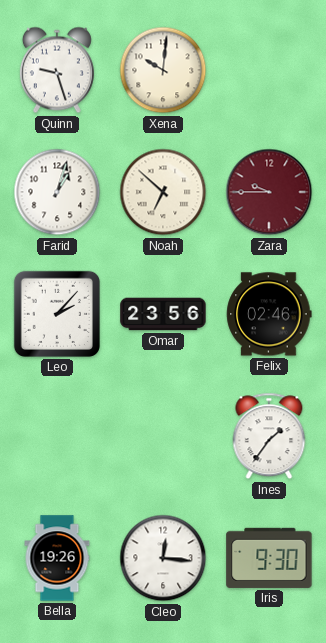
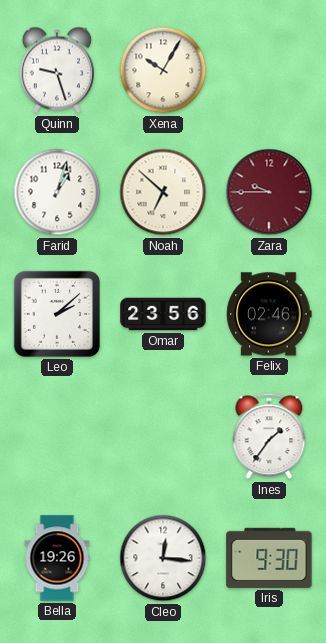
Xena: 10:01 -> 10:05 (163, 70)
Leo: 2:07 -> 2:08 (57, 314)
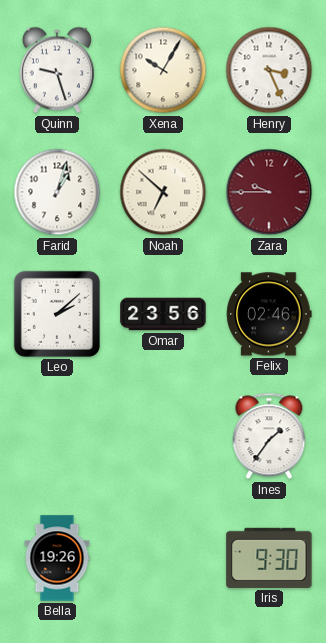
Henry: none -> 3:26 (269, 70)
Cleo: 12:16 -> none (163, 558)
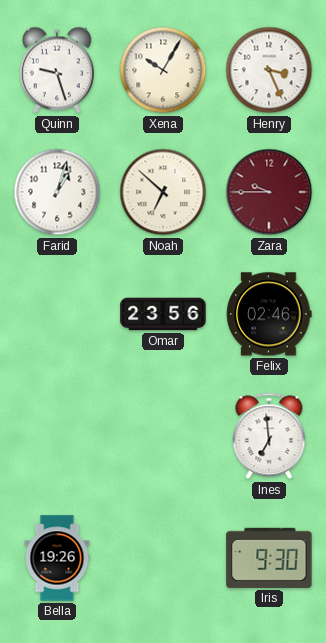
Leo: 2:08 -> none (57, 314)
Ines: 1:36 -> 6:59 (269, 436)
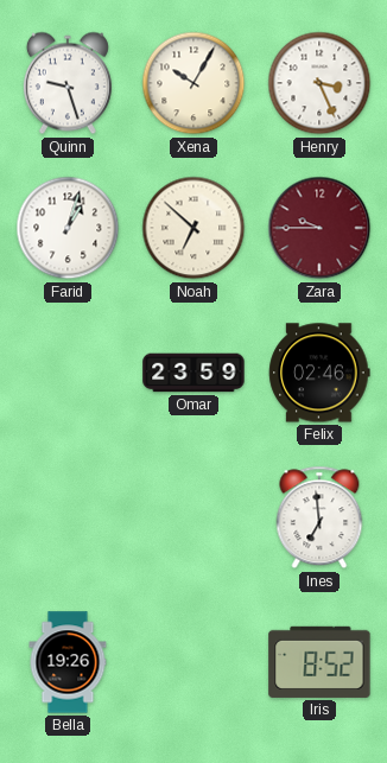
Omar: 23:56 -> 23:59 (193, 373)
Iris: 9:30 -> 8:52 (319, 662)
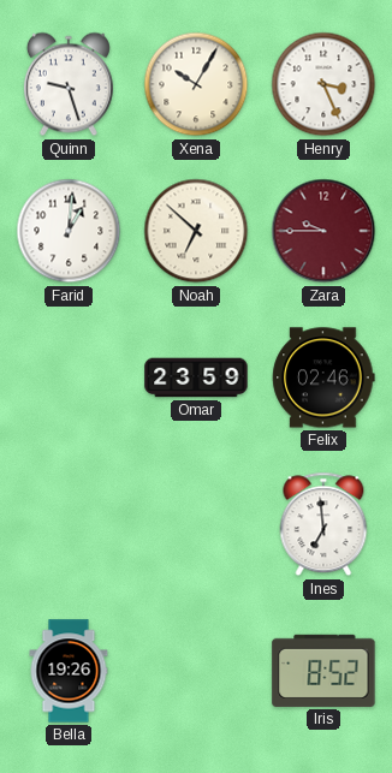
Farid: 1:03 -> 1:01 (69, 231)
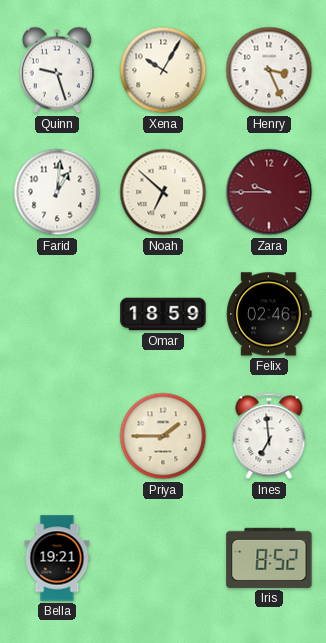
Omar: 23:59 -> 18:59 (163, 314)
Priya: none -> 1:45 (163, 436)
Bella: 19:26 -> 19:21 (57, 558)
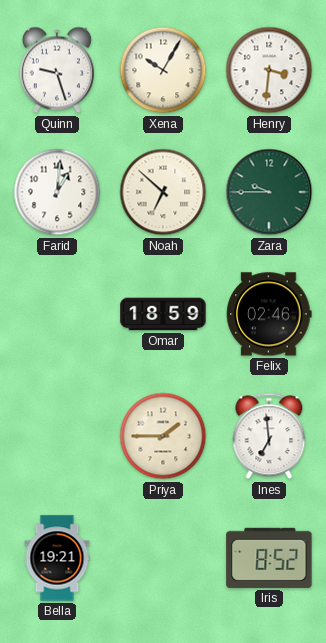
Henry: 3:26 -> 3:31 (269, 70)
Zara dial: burgundy -> green (269, 192)
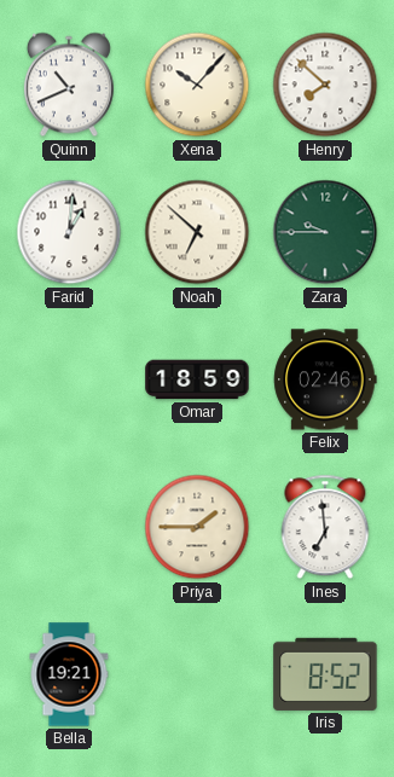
Quinn: 9:27 -> 10:41 (69, 85)
Xena: 10:05 -> 10:07 (197, 85)
Henry: 3:31 -> 7:52 (325, 85)
